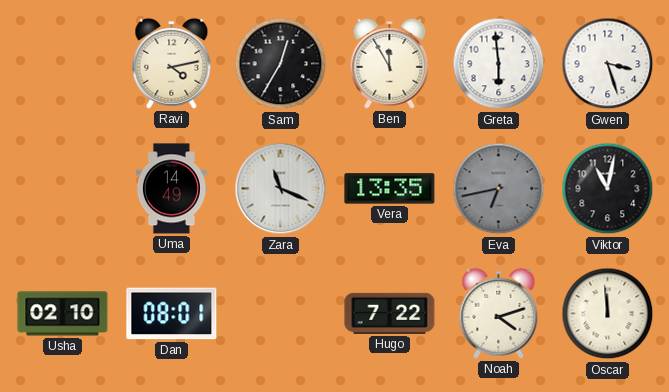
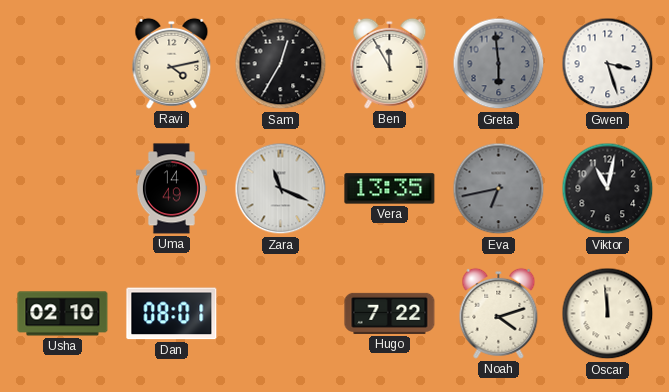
Greta dial: white -> grey (499, 64)
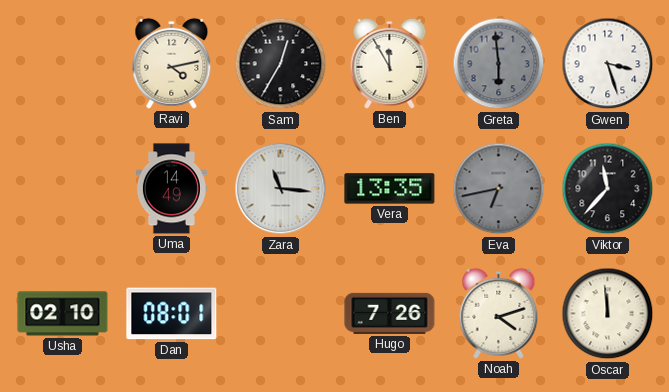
Zara: 11:19 -> 11:16 (281, 189)
Viktor: 11:02 -> 11:37 (608, 189)
Hugo: 7:22 -> 7:26 (390, 313)
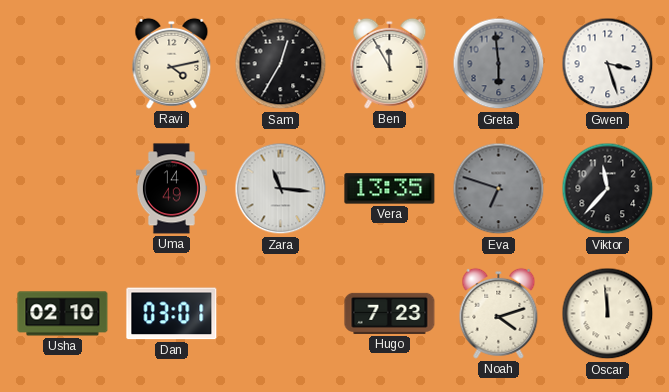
Eva: 6:43 -> 6:48 (499, 189)
Dan: 08:01 -> 03:01 (172, 314)
Hugo: 7:26 -> 7:23 (390, 313)
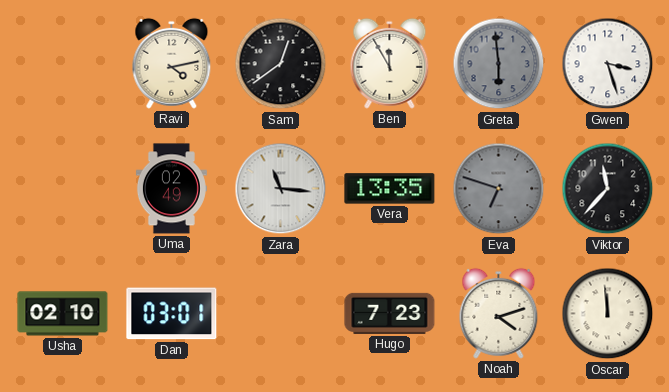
Sam: 12:35 -> 12:39 (281, 64)
Uma: 14:49 -> 02:49 (171, 189)
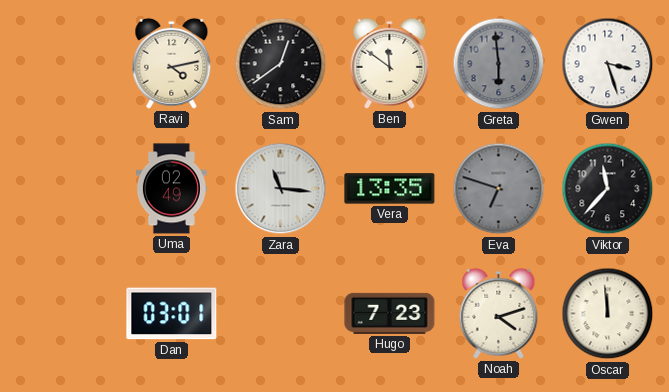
Ben: 11:55 -> 11:51 (390, 63)
Usha: 02:10 -> none (63, 314)
